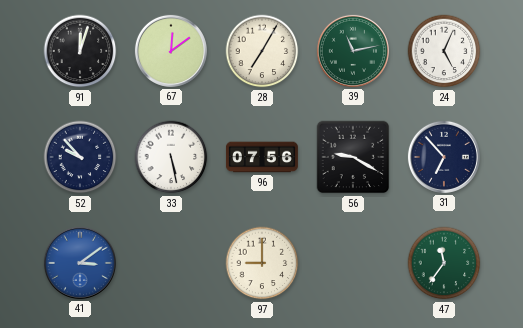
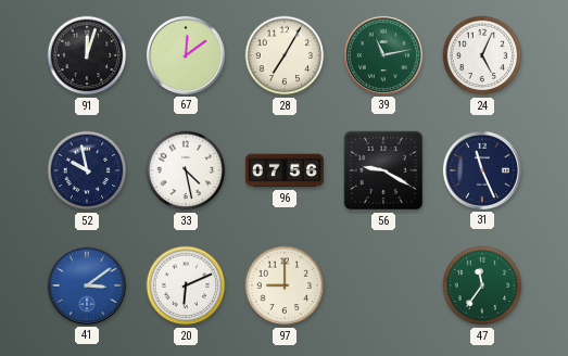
52: 9:53 -> 9:58 (87, 170)
33: 5:28 -> 4:28 (186, 170)
31: 6:53 -> 11:26 (482, 170)
20: none -> 6:11 (186, 285)
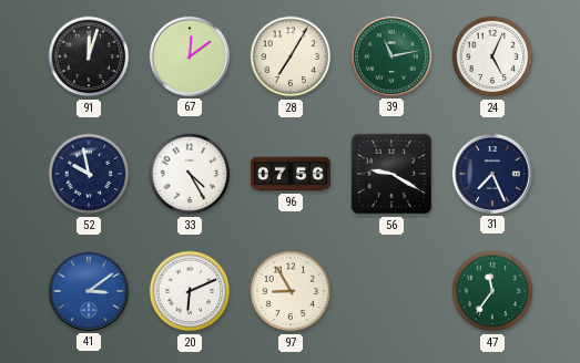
33: 4:28 -> 4:25 (190, 174)
31: 11:26 -> 7:26 (492, 174)
97: 9:00 -> 8:55 (291, 291)
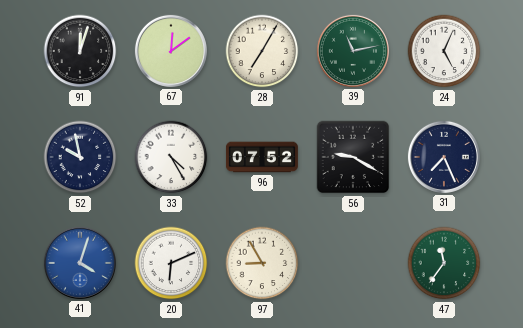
96: 07:56 -> 07:52 (262, 157)
41: 3:09 -> 4:03 (80, 263)
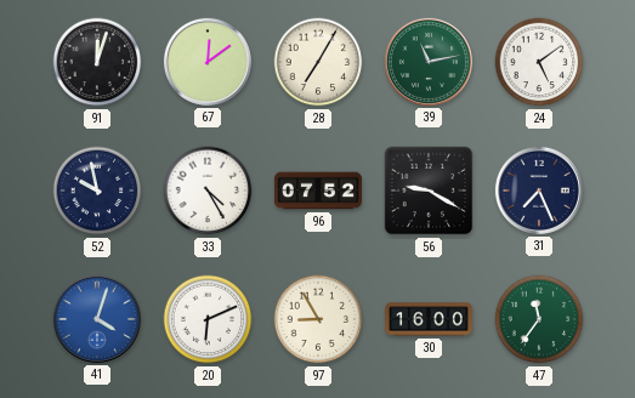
24: 5:04 -> 5:09 (539, 62)
30: none -> 16:00 (429, 319)
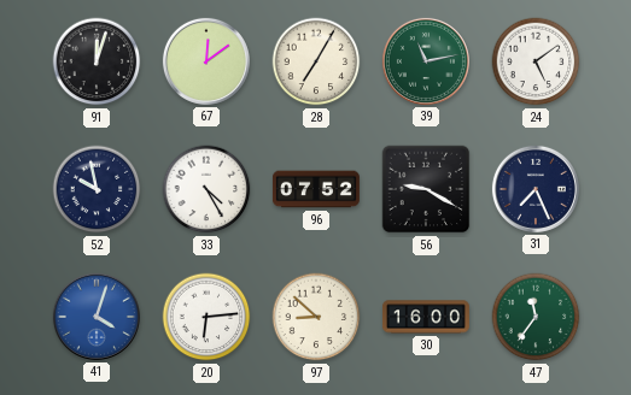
20: 6:11 -> 6:14 (206, 317)
97: 8:55 -> 8:52 (316, 317)
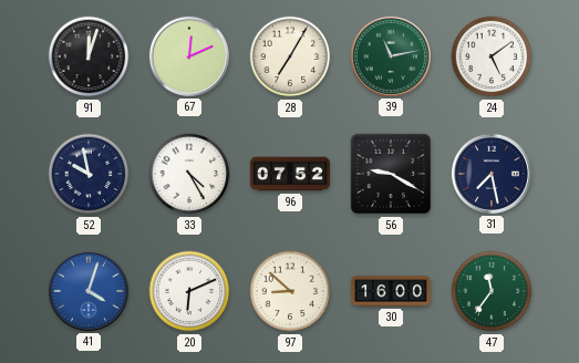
67: 12:09 -> 12:11 (189, 56)
31: 7:26 -> 7:28 (492, 174)
20: 6:14 -> 6:11 (189, 291)
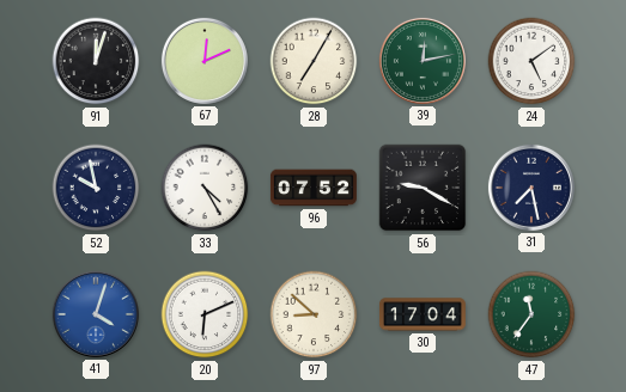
39: 11:13 -> 12:13 (423, 61)
30: 16:00 -> 17:04 (423, 314)
